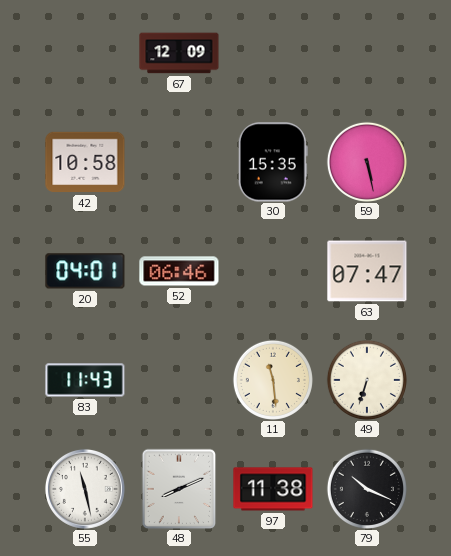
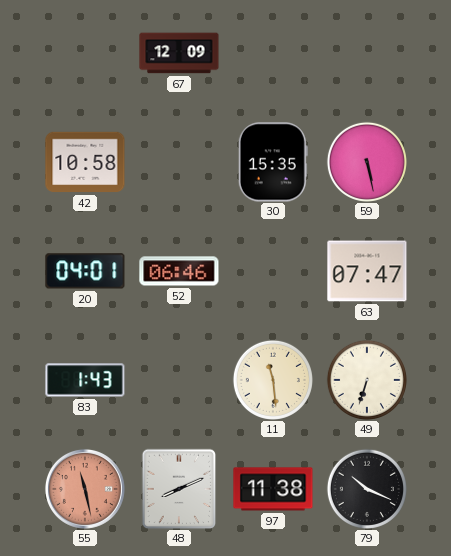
83: 11:43 -> 1:43 (85, 380)
55 dial: white -> salmon (85, 489)
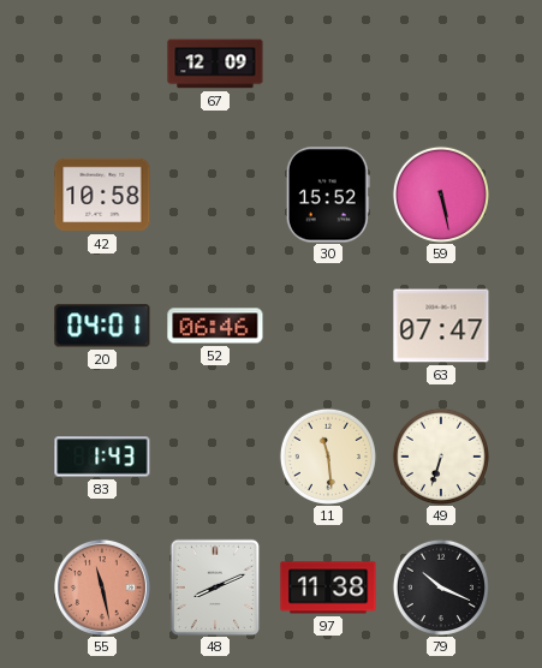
30: 15:35 -> 15:52 (328, 195)
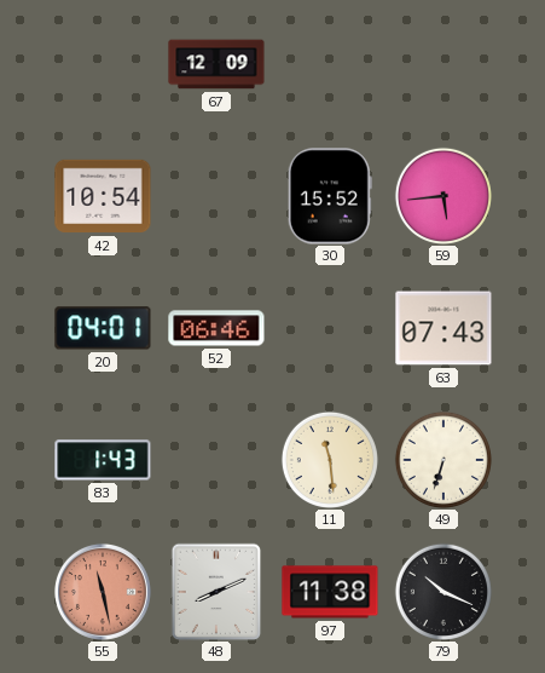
42: 10:58 -> 10:54 (103, 196)
59: 5:28 -> 5:44 (443, 196)
63: 07:47 -> 07:43 (443, 328)
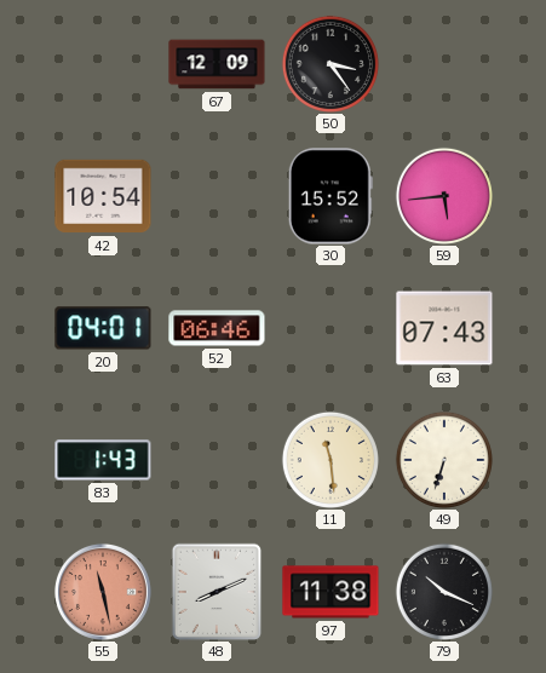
50: none -> 3:24 (331, 64)
